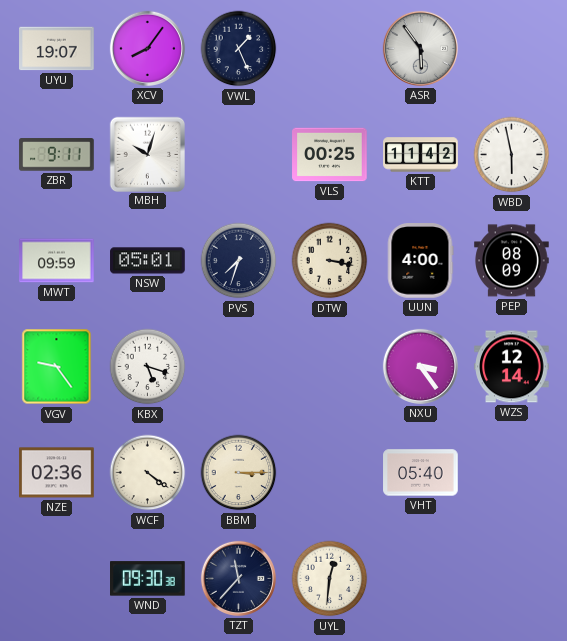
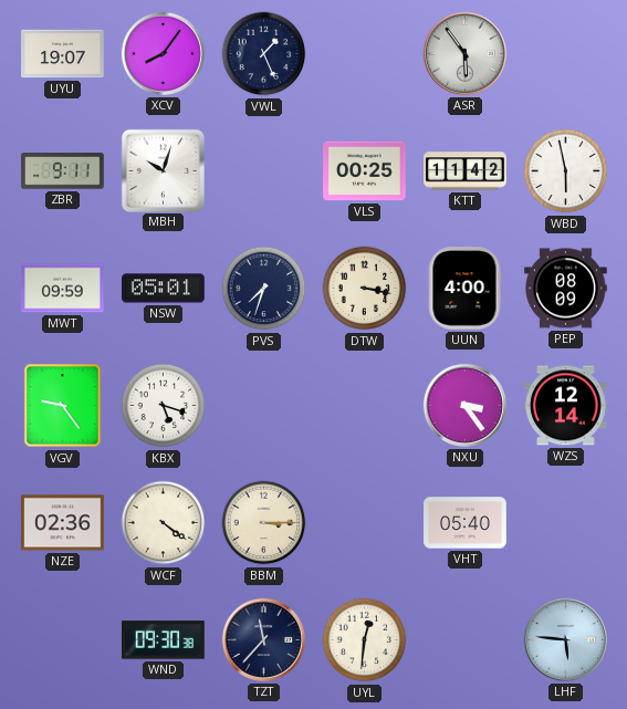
LHF: none -> 5:46 (565, 639)
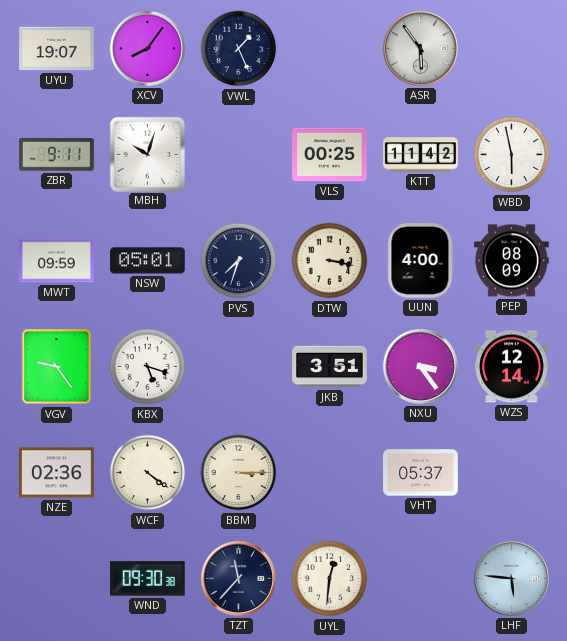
JKB: none -> 3:51 (330, 367)
VHT: 05:40 -> 05:37 (421, 473)
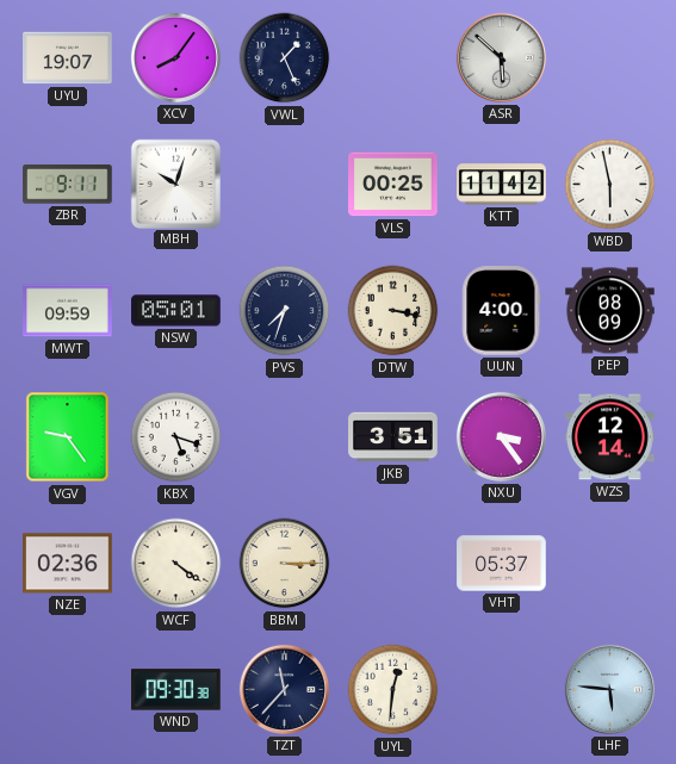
ASR: 5:54 -> 5:52 (501, 57)
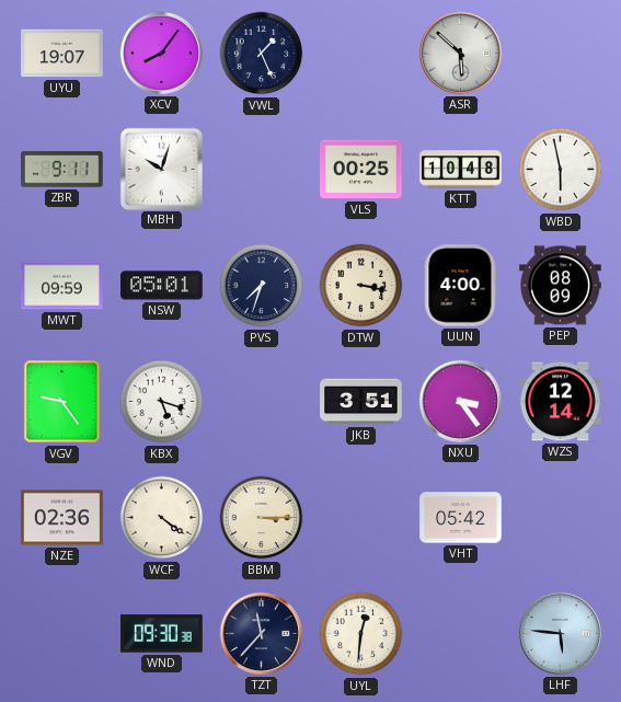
KTT: 11:42 -> 10:48 (461, 170)
VHT: 05:37 -> 05:42 (461, 518)
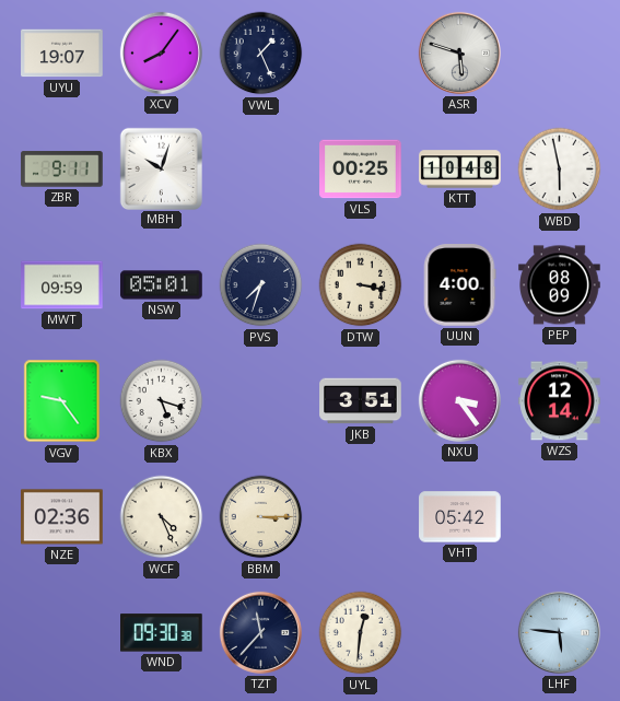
ASR: 5:52 -> 5:48 (459, 52)
WCF: 4:21 -> 4:26 (162, 517)
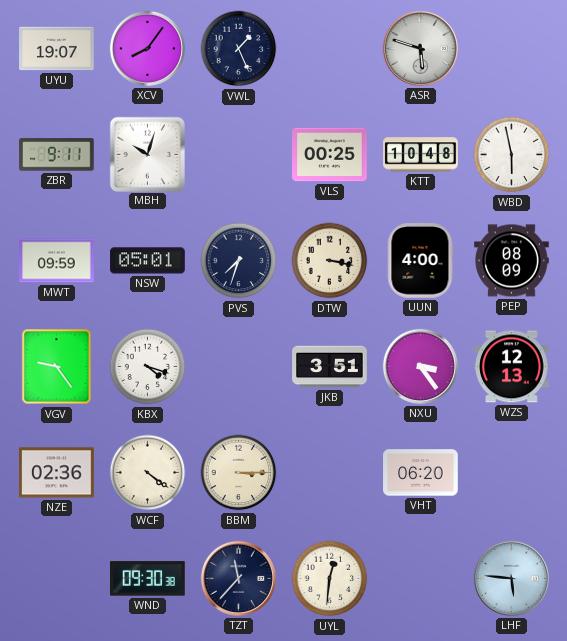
KBX: 5:18 -> 4:18 (148, 367)
WZS: 12:14 -> 12:13 (512, 367)
WCF: 4:26 -> 4:21 (148, 473)
VHT: 05:42 -> 06:20 (421, 473)
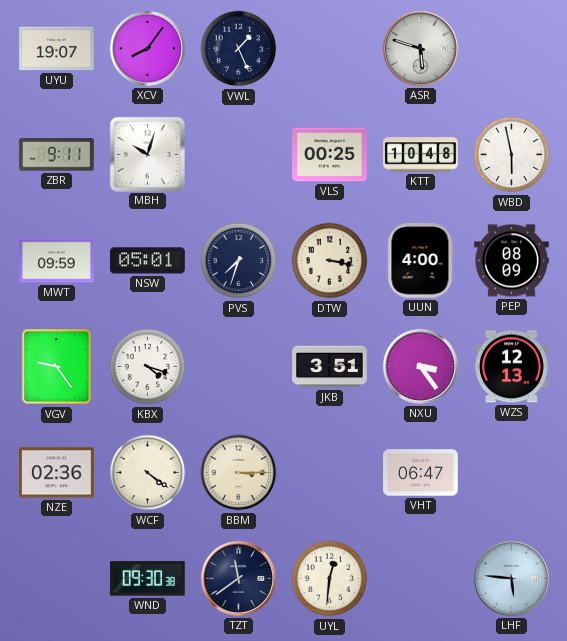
VHT: 06:20 -> 06:47 (421, 473)
TZT: 11:37 -> 11:39 (238, 578)
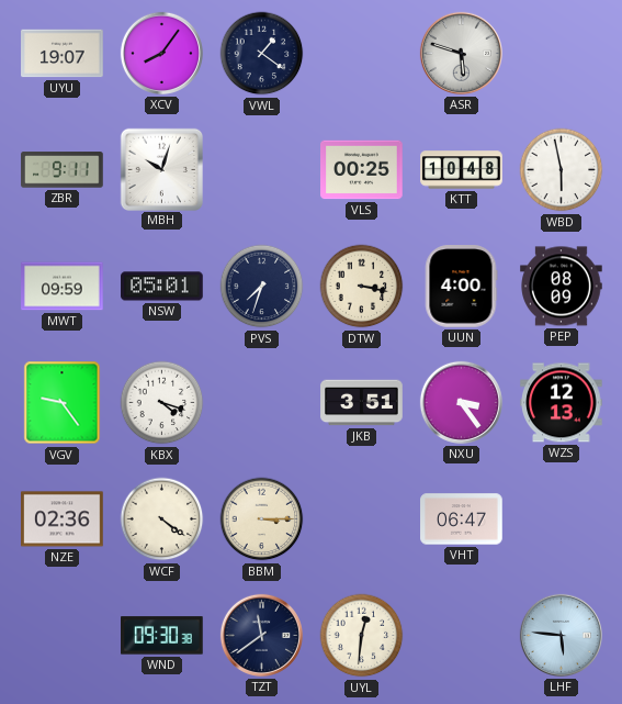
VWL: 1:26 -> 1:21 (262, 54)
